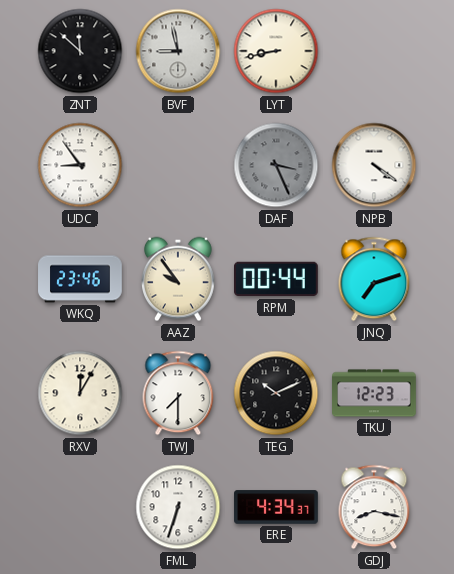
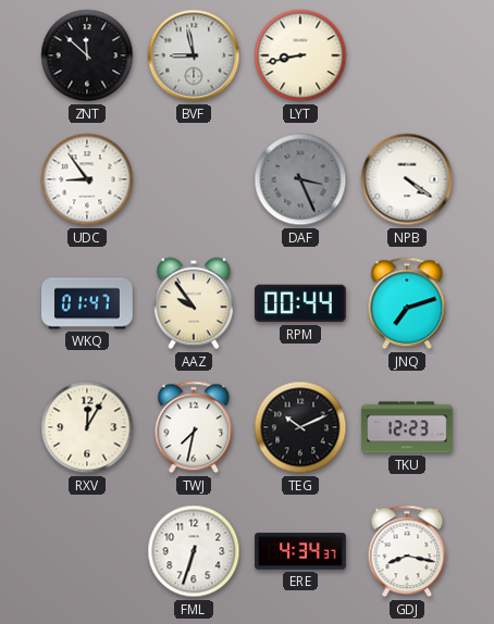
WKQ: 23:46 -> 01:47 (87, 303)
TWJ: 7:30 -> 7:32 (194, 427)
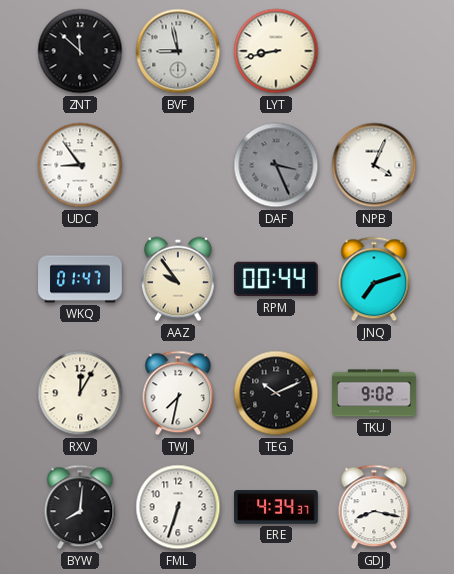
NPB: 4:21 -> 4:04 (374, 165)
TKU: 12:23 -> 9:02 (374, 393)
BYW: none -> 8:01 (80, 507)
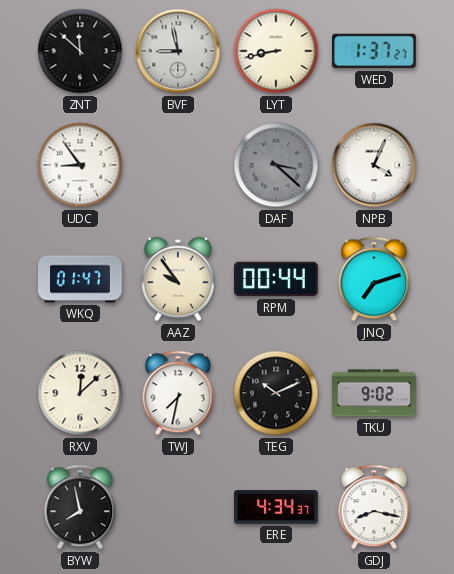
WED: none -> 1:37 (375, 51)
DAF: 3:26 -> 3:22 (276, 165)
RXV: 12:05 -> 12:08 (80, 393)
BYW: 8:01 -> 7:58 (80, 507)
FML: 6:33 -> none (178, 507)
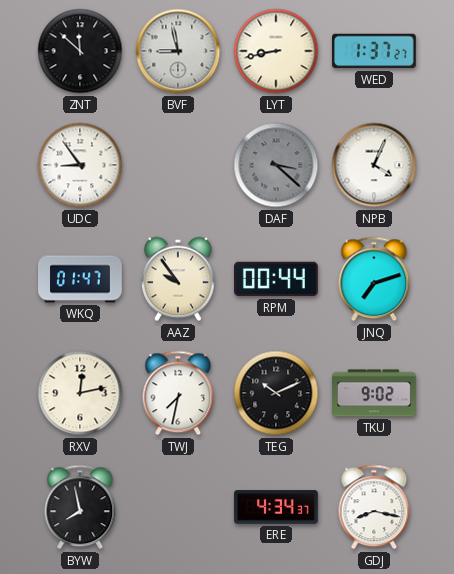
RXV: 12:08 -> 12:13 (80, 393)
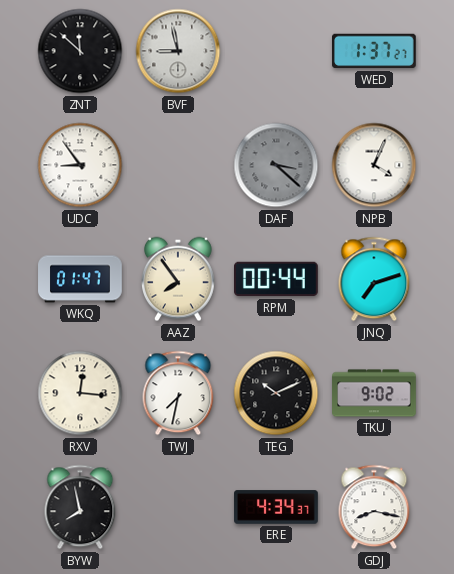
LYT: 8:43 -> none (276, 51)
AAZ: 9:54 -> 7:54 (179, 279)
RXV: 12:13 -> 12:16 (80, 393)
